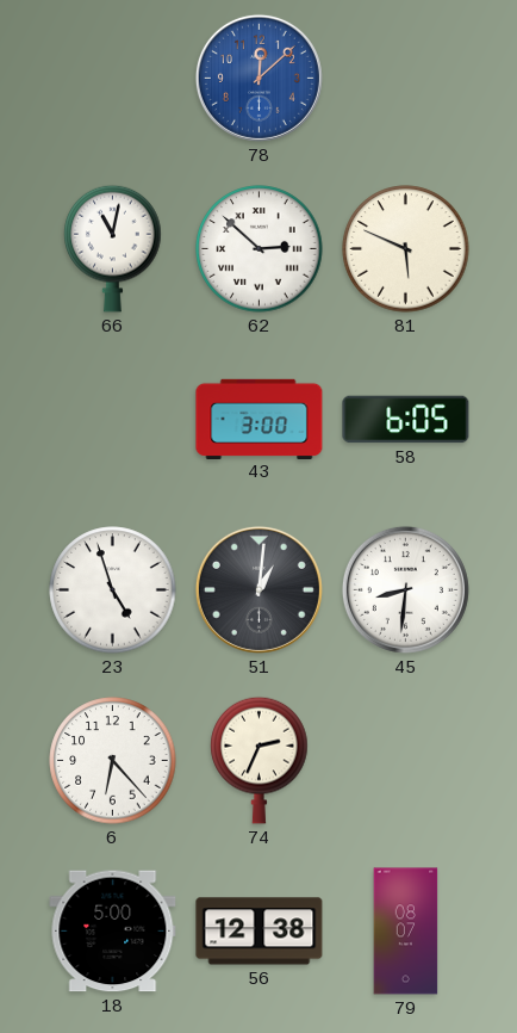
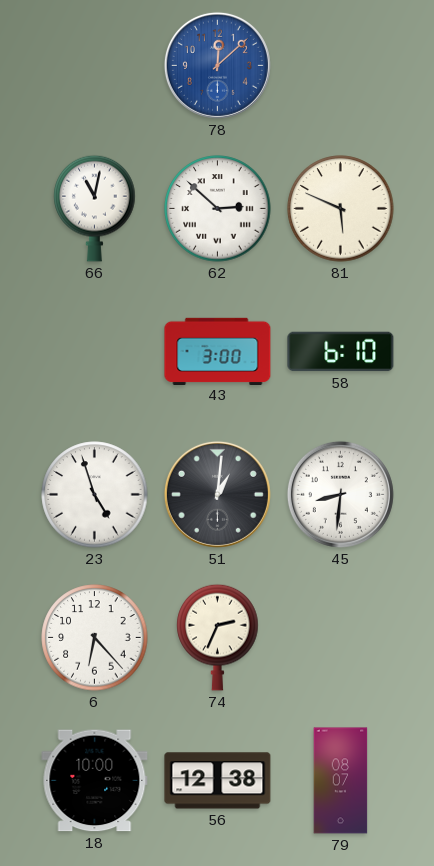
58: 6:05 -> 6:10 (341, 352)
18: 5:00 -> 10:00 (95, 781)
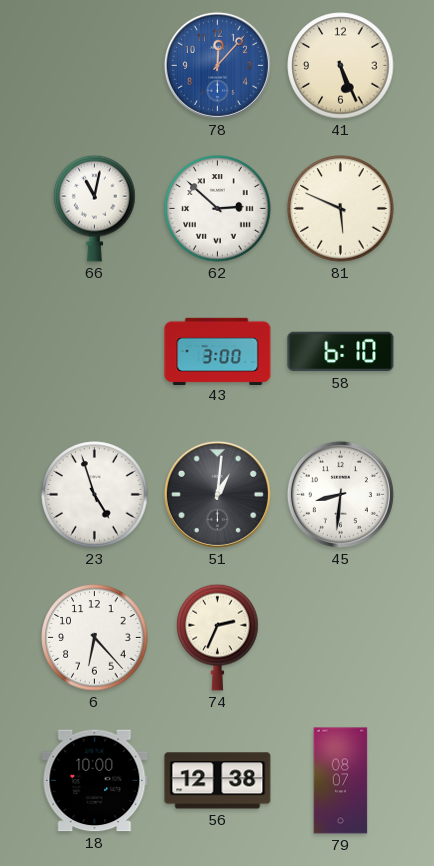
78: 12:08 -> 12:07 (217, 65)
41: none -> 5:26 (341, 66)
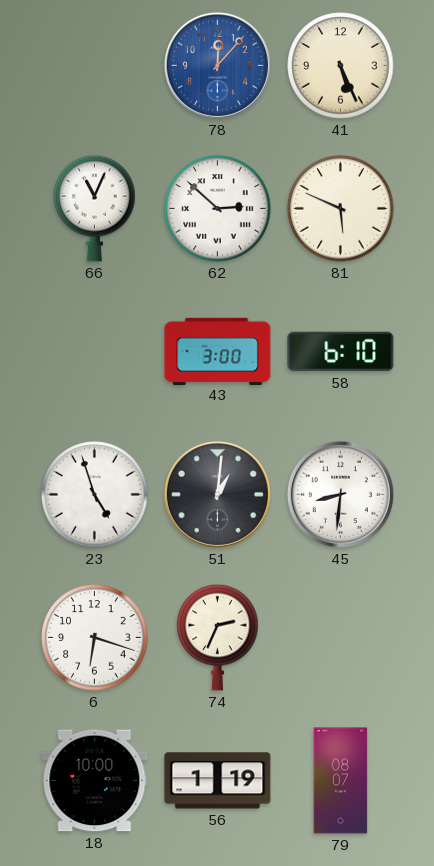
66: 11:02 -> 11:04 (95, 208)
6: 6:23 -> 6:18 (95, 638)
56: 12:38 -> 1:19 (218, 781)
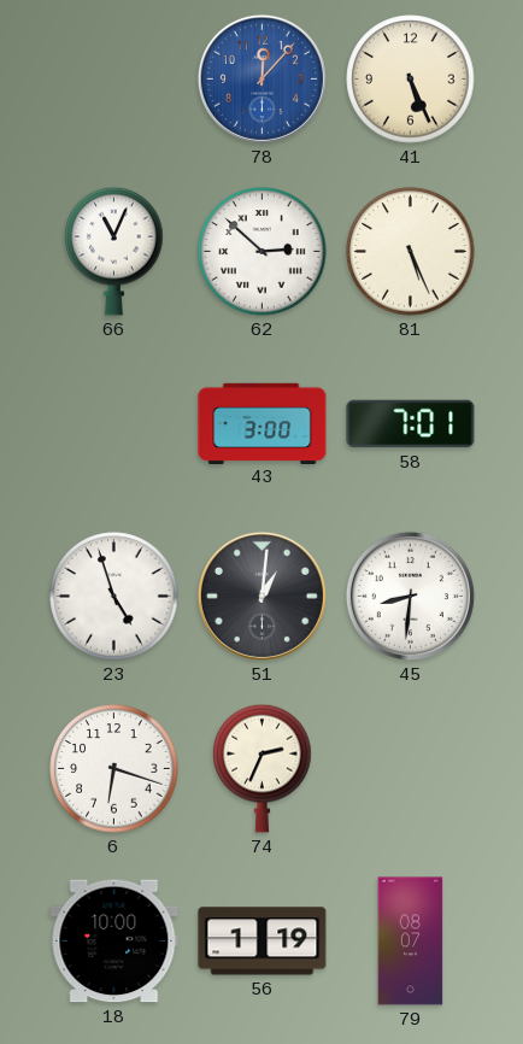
81: 5:49 -> 5:26 (411, 252)
58: 6:10 -> 7:01 (411, 424)
